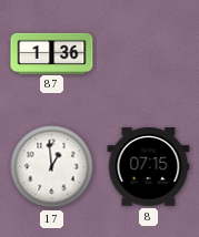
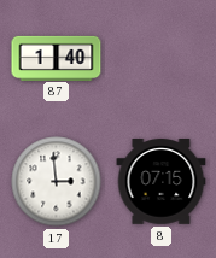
87: 1:36 -> 1:40 (57, 58)
17: 12:59 -> 2:59 (57, 182)
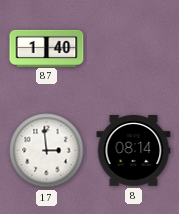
8: 07:15 -> 08:14 (134, 151)
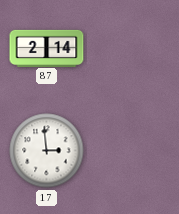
87: 1:40 -> 2:14 (47, 48)
8: 08:14 -> none (134, 151)
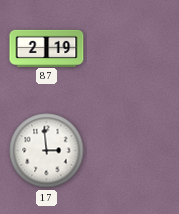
87: 2:14 -> 2:19 (47, 48)
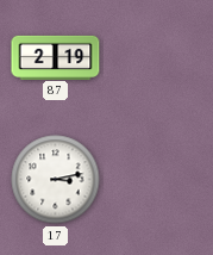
17: 2:59 -> 3:13 (56, 180)
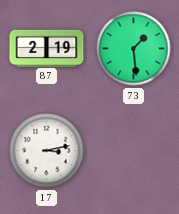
73: none -> 1:29 (134, 49)
